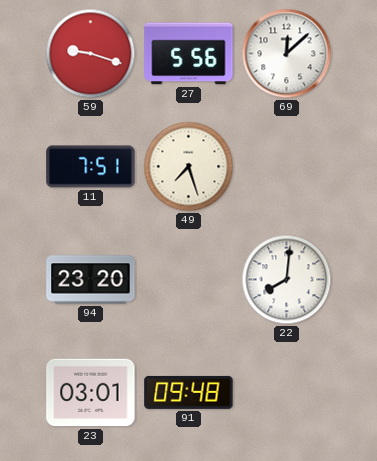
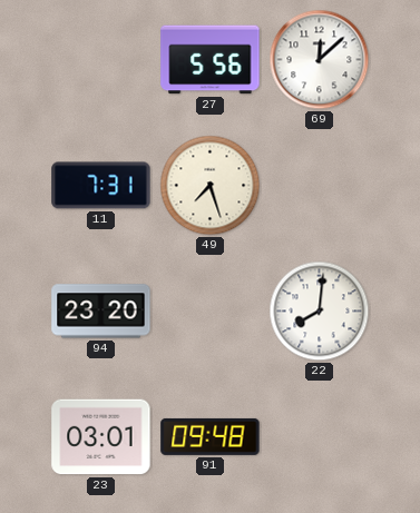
59: 9:18 -> none (91, 54)
11: 7:51 -> 7:31 (101, 186)
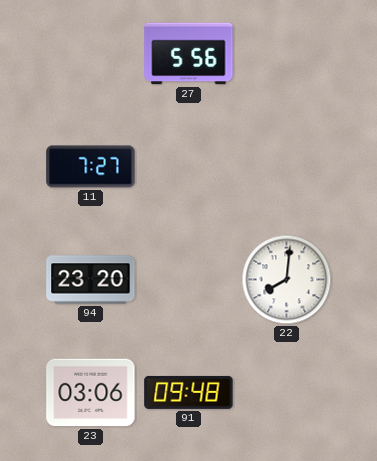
69: 12:08 -> none (320, 60)
11: 7:31 -> 7:27 (91, 167)
49: 7:27 -> none (211, 186)
23: 03:01 -> 03:06 (91, 393)
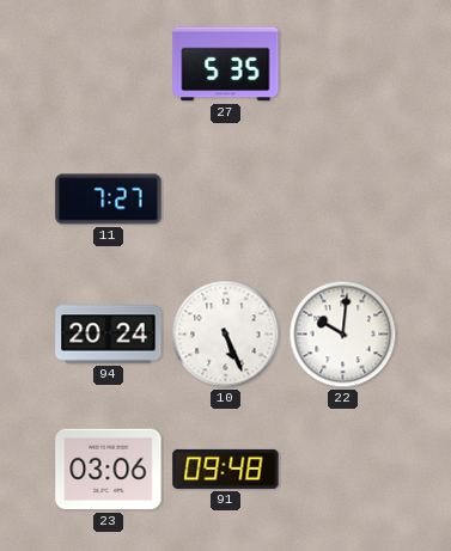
27: 5:56 -> 5:35 (226, 65)
94: 23:20 -> 20:24 (109, 335)
10: none -> 5:26 (226, 335)
22: 8:01 -> 10:01 (343, 335)
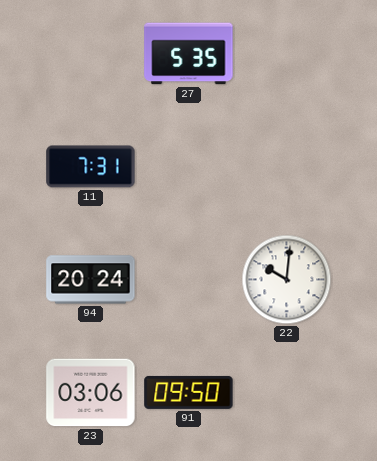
11: 7:27 -> 7:31 (91, 167)
10: 5:26 -> none (226, 335)
91: 09:48 -> 09:50 (189, 392)
